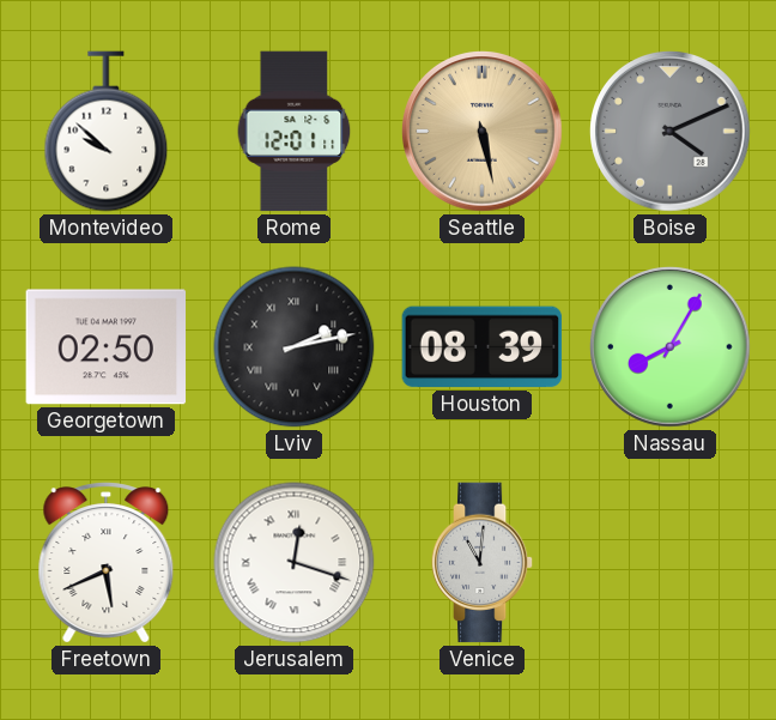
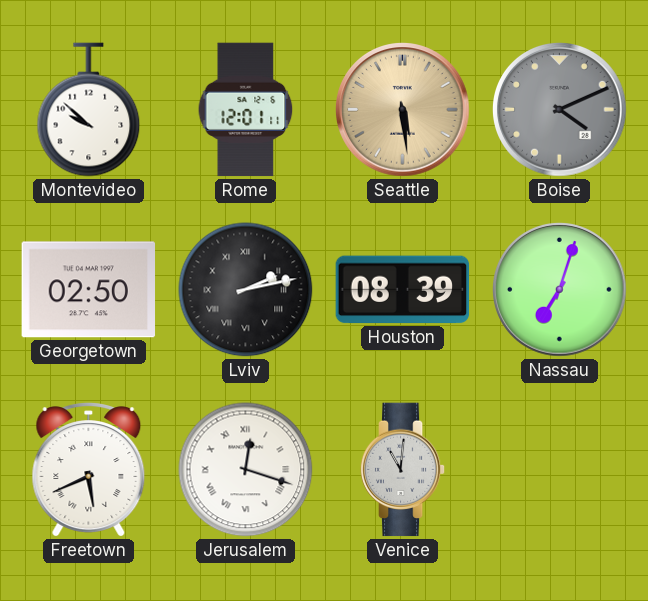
Seattle: 5:28 -> 5:29 (403, 110)
Nassau: 8:05 -> 7:03 (560, 290)
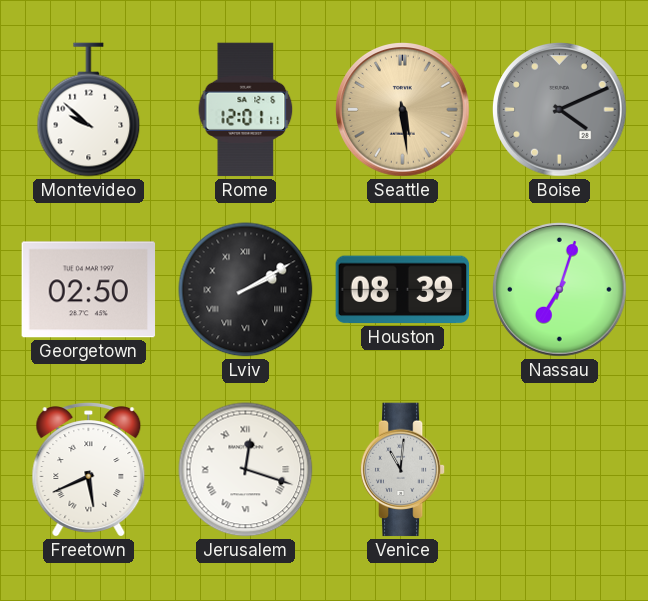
Lviv: 2:13 -> 2:10 (246, 290)
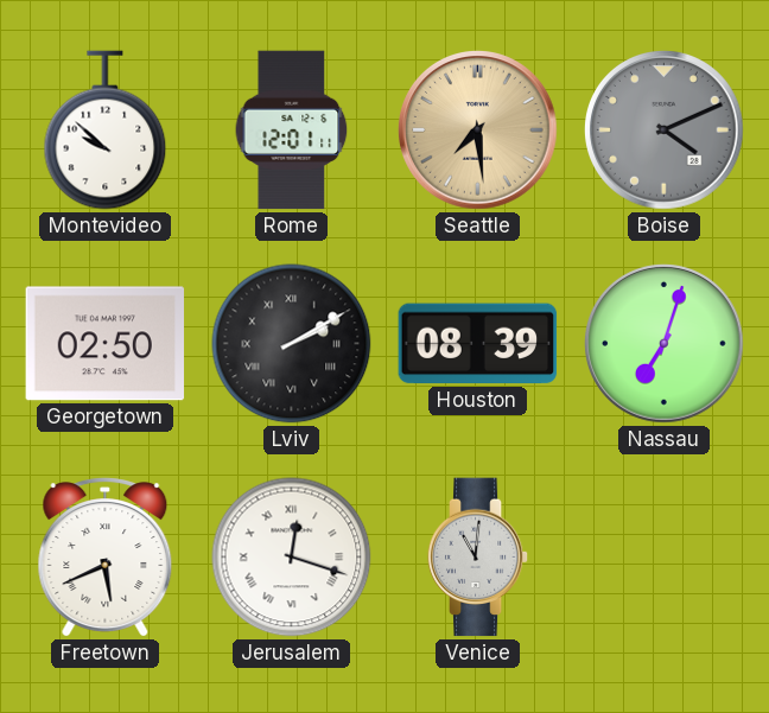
Seattle: 5:29 -> 7:29 (478, 130)
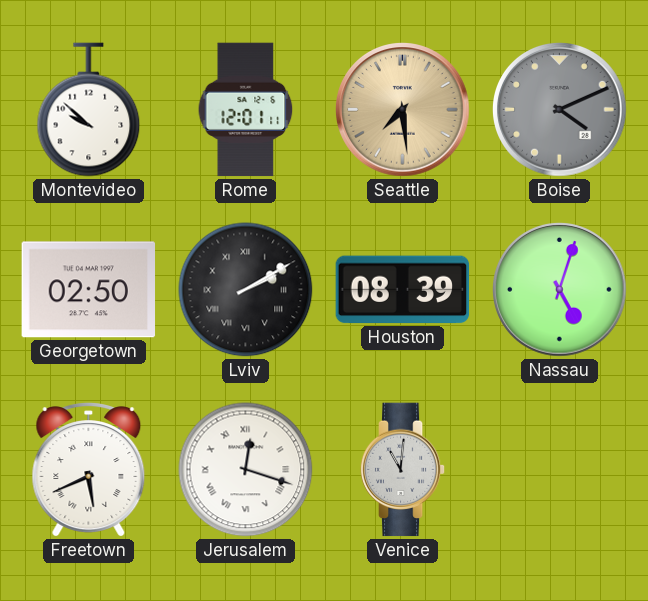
Nassau: 7:03 -> 5:03 (560, 290)
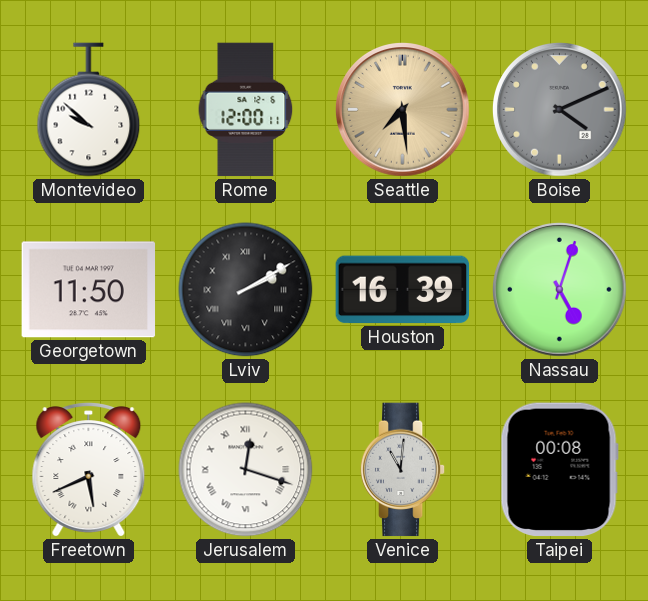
Rome: 12:01 -> 12:00 (246, 110)
Georgetown: 02:50 -> 11:50 (89, 290)
Houston: 08:39 -> 16:39 (403, 290)
Taipei: none -> 00:08 (559, 470)
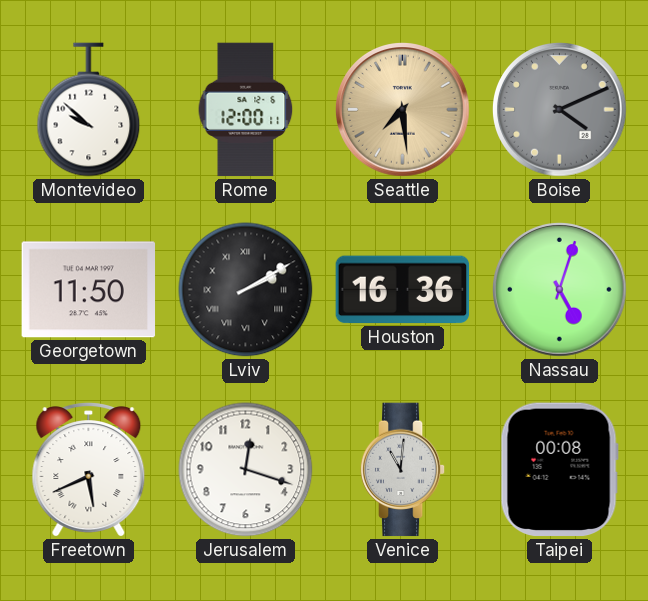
Houston: 16:39 -> 16:36 (403, 290)
Jerusalem numerals: Roman -> Arabic (246, 470)
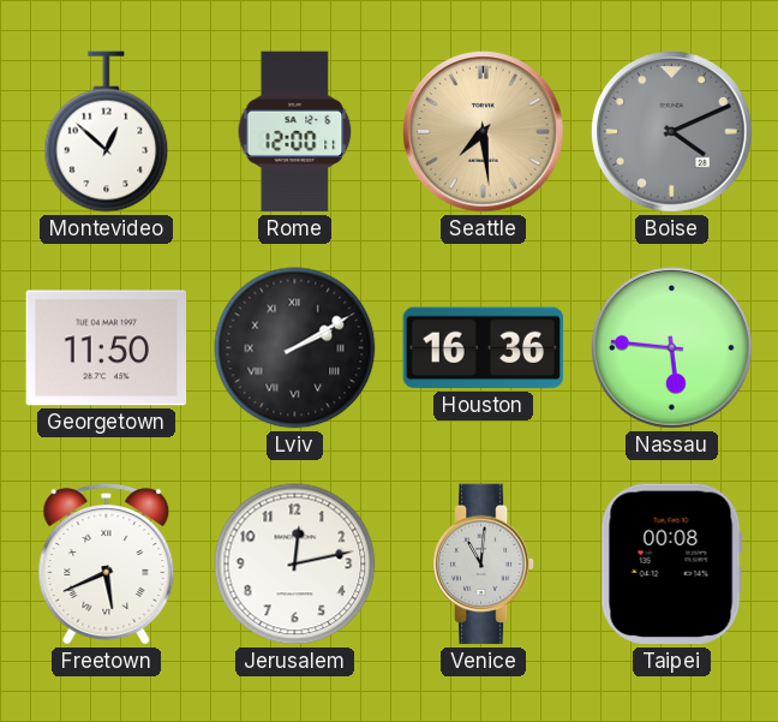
Montevideo: 9:52 -> 12:52 (107, 132)
Nassau: 5:03 -> 5:46 (672, 348)
Jerusalem: 12:18 -> 12:13 (295, 565)
